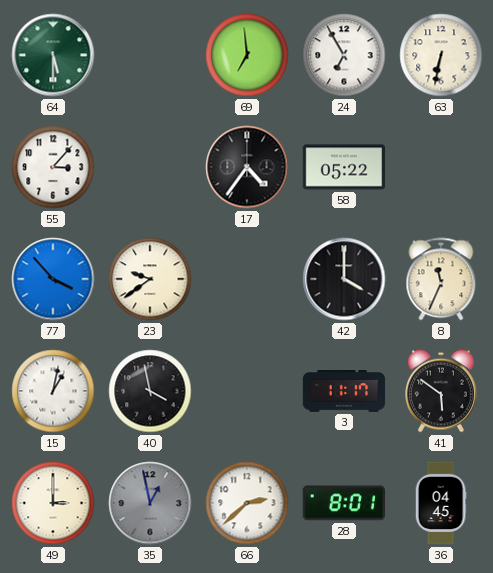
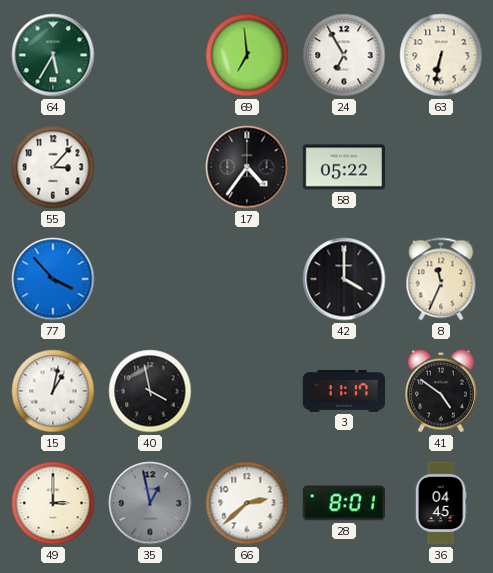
64: 5:30 -> 5:35 (53, 55)
23: 9:39 -> none (150, 279)
41: 5:51 -> 4:51 (442, 391)
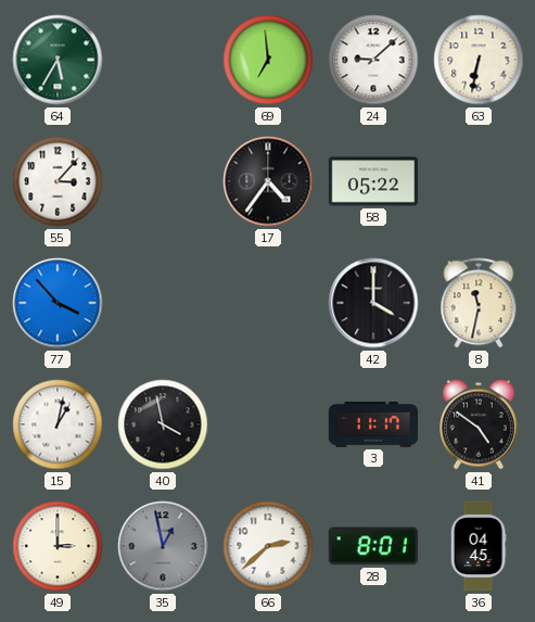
24: 6:55 -> 9:08 (373, 60)
8: 11:34 -> 11:32 (479, 303)
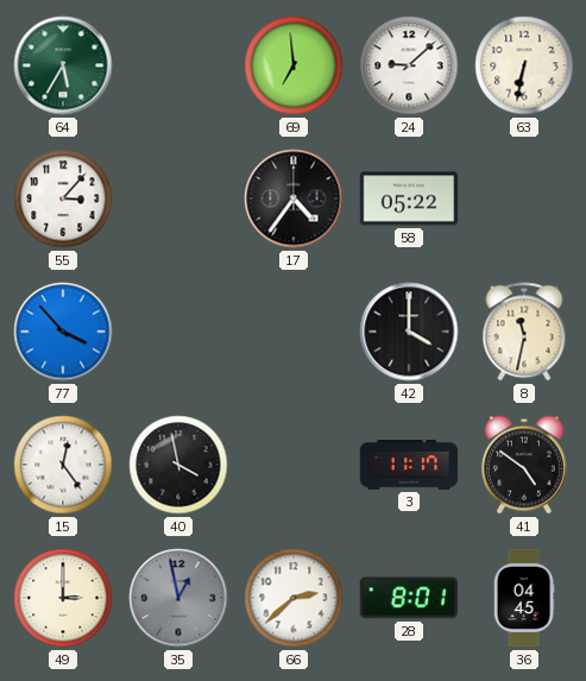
15: 1:02 -> 12:24 (63, 465)
